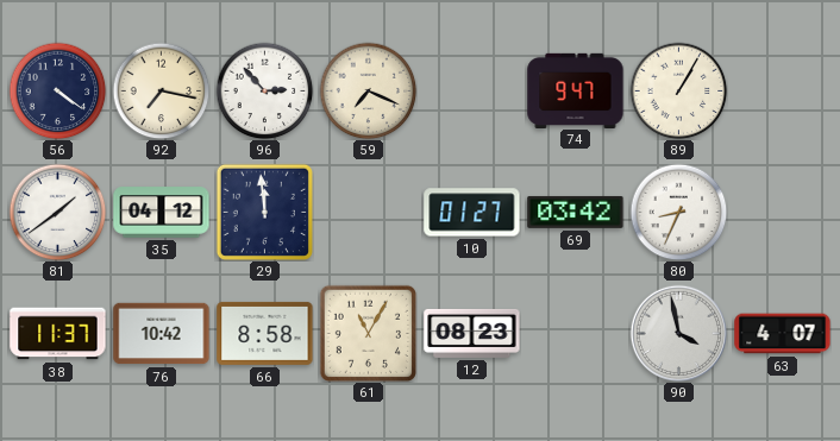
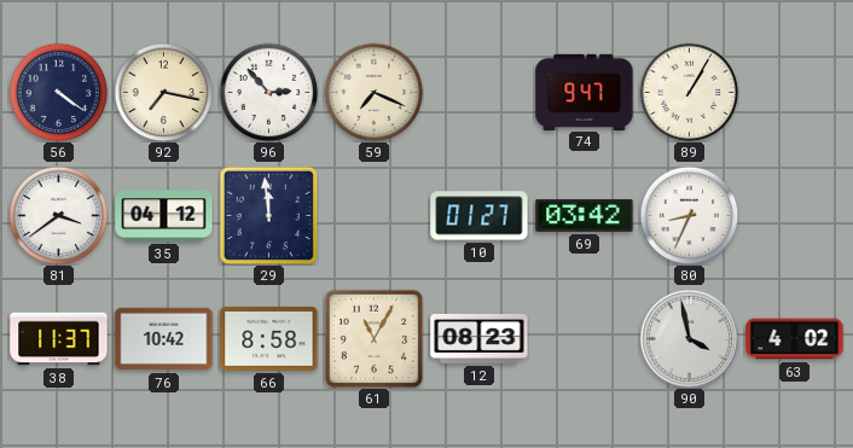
81: 1:39 -> 3:39 (58, 215)
63: 4:07 -> 4:02 (795, 339)
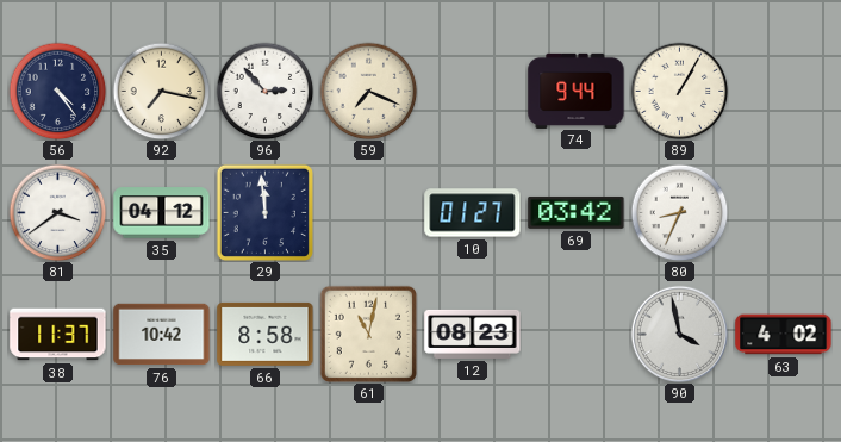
56: 4:21 -> 4:24 (57, 91)
74: 9:47 -> 9:44 (577, 91)
61: 11:05 -> 11:02 (368, 334)
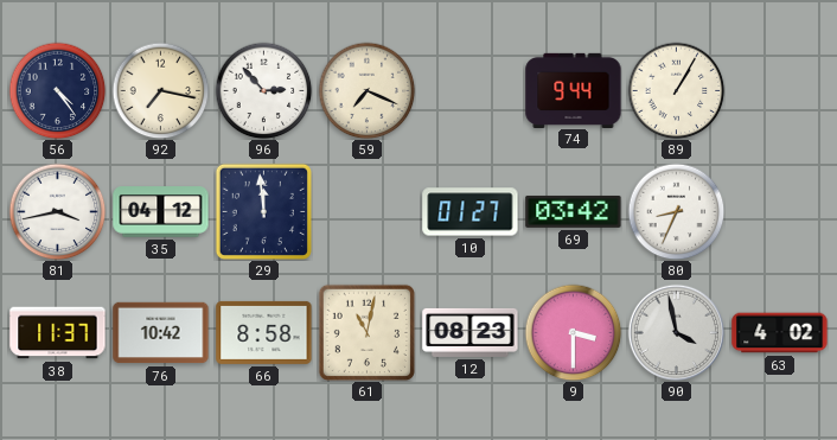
81: 3:39 -> 3:43 (57, 211)
9: none -> 3:30 (573, 332)
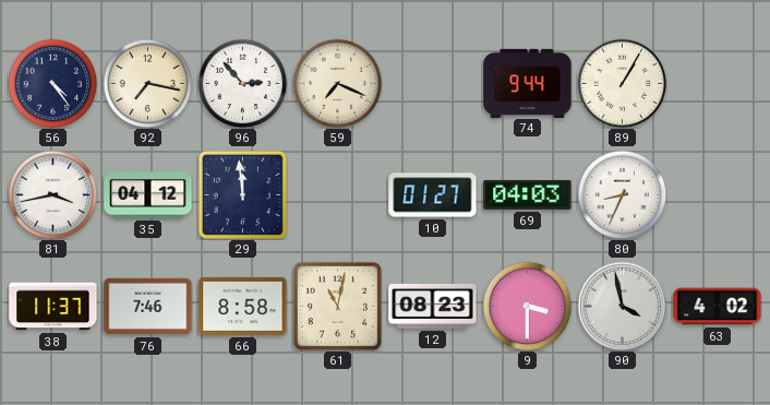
69: 03:42 -> 04:03 (528, 194)
76: 10:42 -> 7:46 (148, 307)
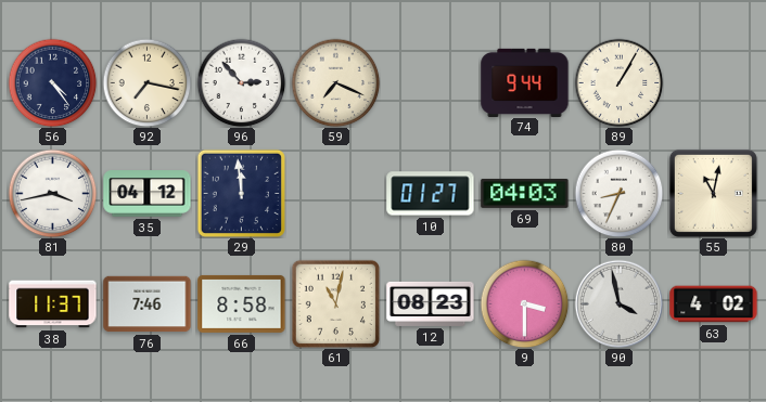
55: none -> 11:02 (713, 193)
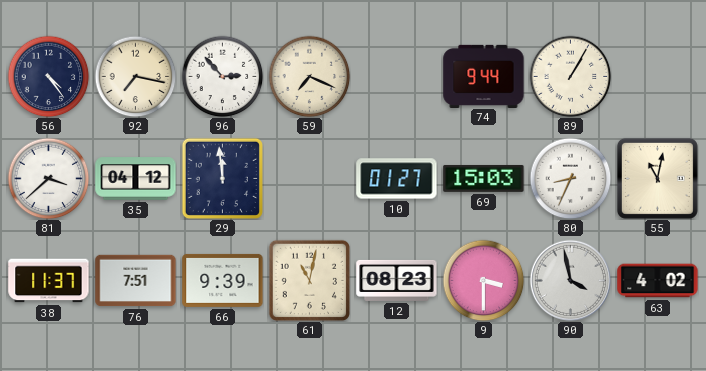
81: 3:43 -> 3:38 (48, 178)
69: 04:03 -> 15:03 (484, 178)
76: 7:46 -> 7:51 (136, 281)
66: 8:58 -> 9:39 (223, 280)
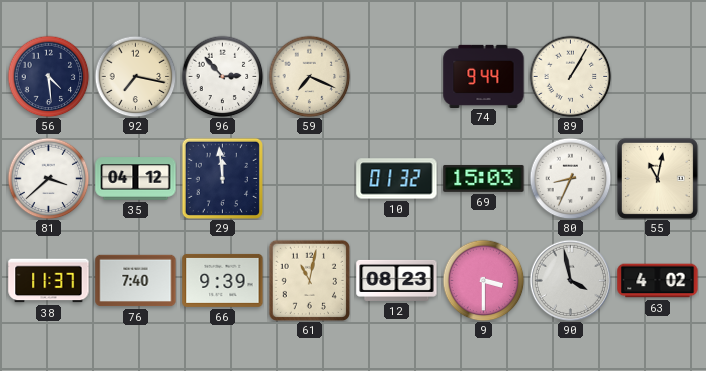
56: 4:24 -> 4:29 (48, 76)
10: 01:27 -> 01:32 (397, 179)
76: 7:51 -> 7:40 (136, 281)
